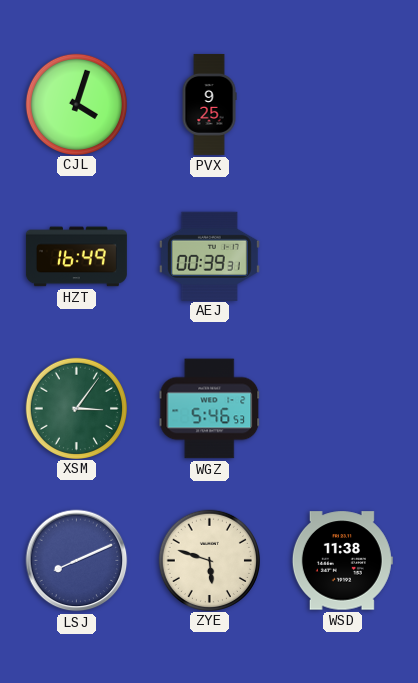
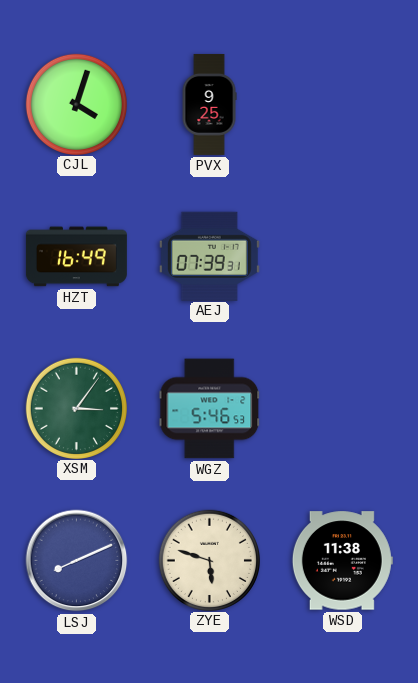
AEJ: 00:39 -> 07:39 (209, 256)
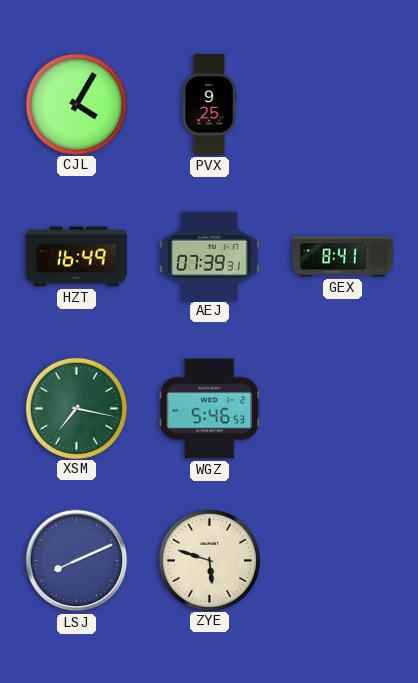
CJL: 4:03 -> 4:05 (76, 104)
GEX: none -> 8:41 (342, 257)
XSM: 3:06 -> 7:17 (76, 408)
WSD: 11:38 -> none (342, 561)
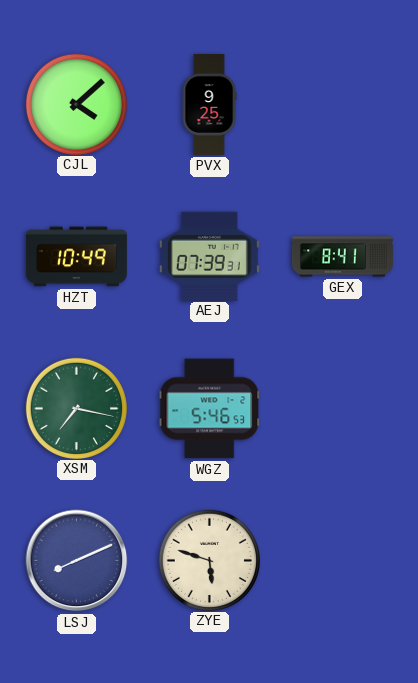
CJL: 4:05 -> 4:08 (76, 104)
HZT: 16:49 -> 10:49 (76, 257)
